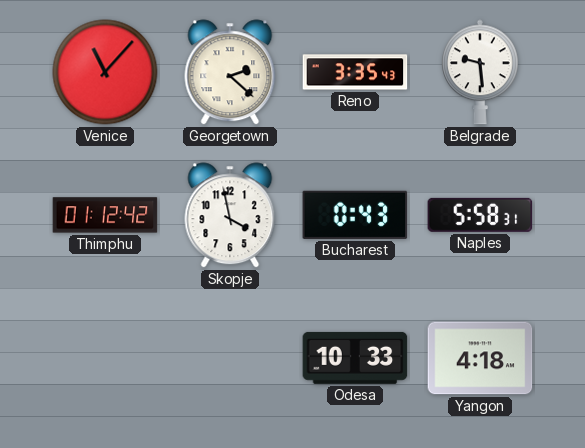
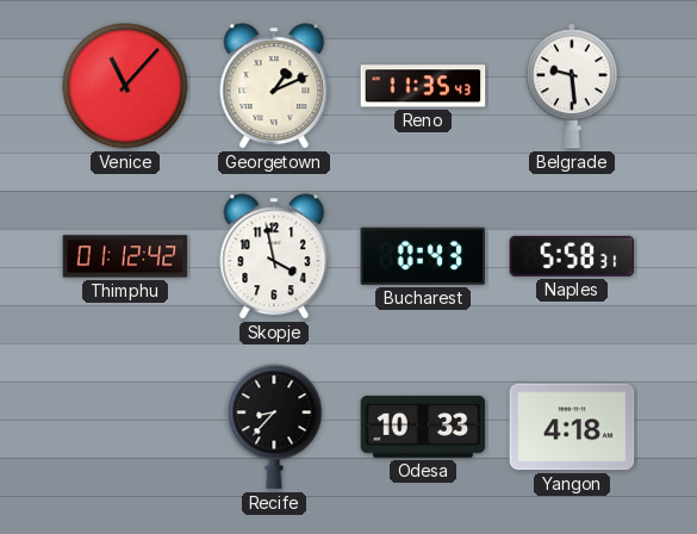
Georgetown: 2:22 -> 1:11 (274, 86)
Reno: 3:35 -> 11:35 (423, 86)
Recife: none -> 8:37 (274, 427)
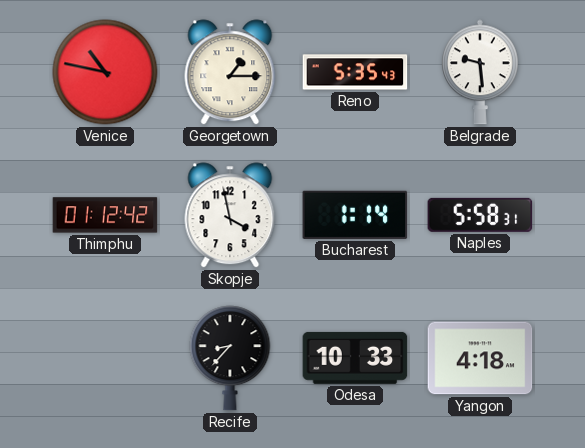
Venice: 11:07 -> 10:47 (105, 72)
Georgetown: 1:11 -> 1:15 (230, 72)
Reno: 11:35 -> 5:35 (355, 72)
Bucharest: 0:43 -> 1:14 (355, 215)
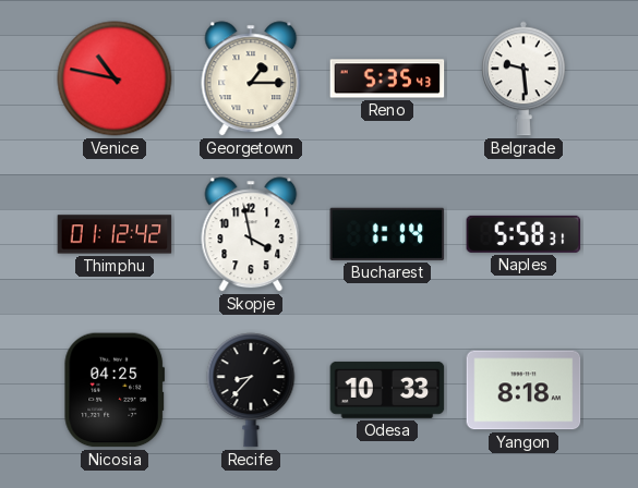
Nicosia: none -> 04:25 (115, 390)
Yangon: 4:18 -> 8:18 (523, 390)
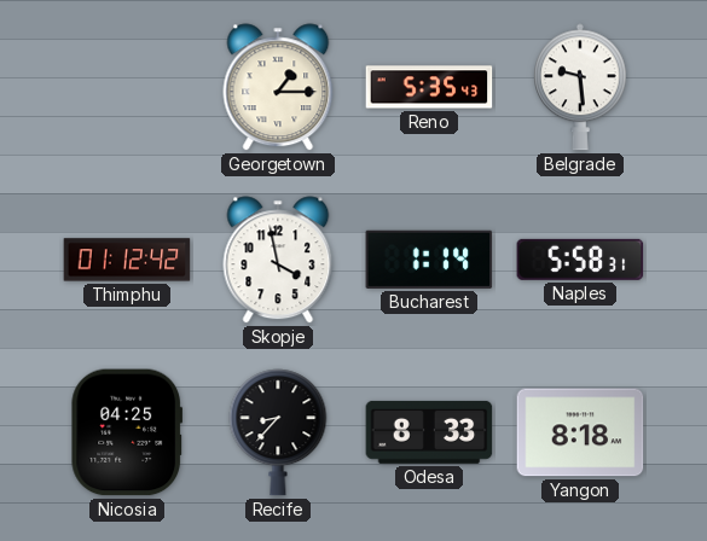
Venice: 10:47 -> none (115, 78)
Odesa: 10:33 -> 8:33 (429, 432)
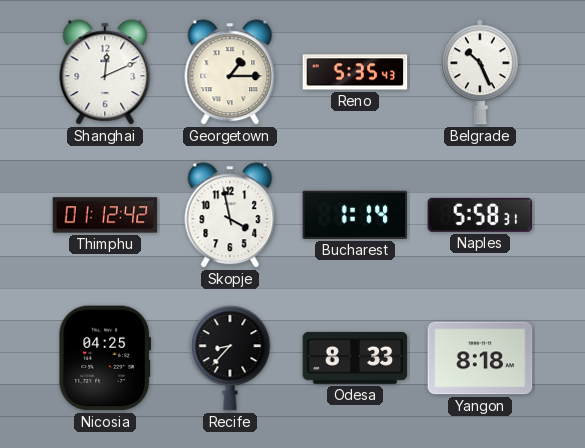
Shanghai: none -> 12:11 (105, 72)
Belgrade: 9:29 -> 10:26 (481, 72)
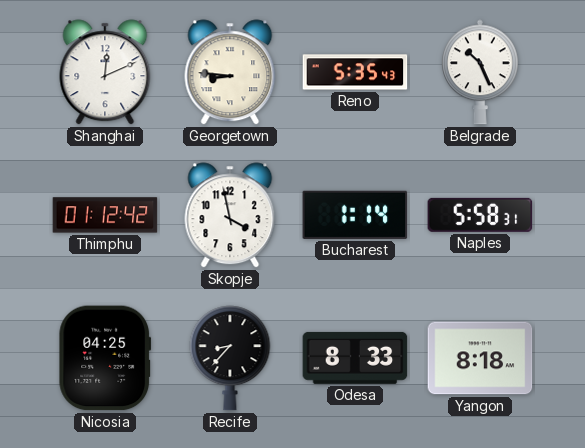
Georgetown: 1:15 -> 8:46 (230, 72)
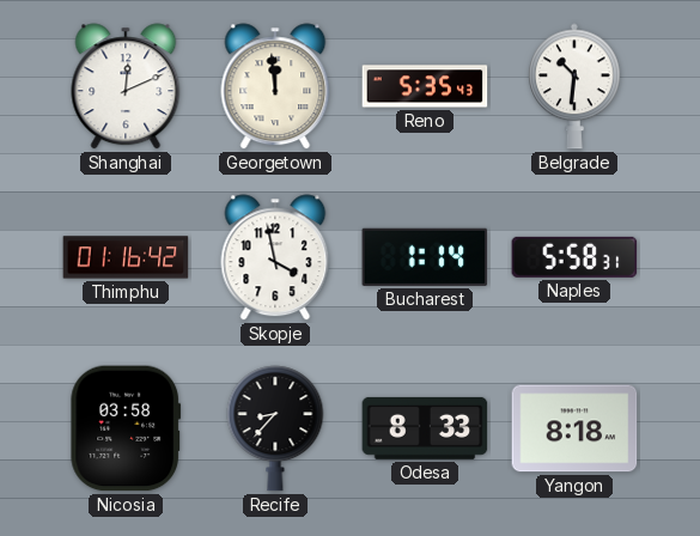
Georgetown: 8:46 -> 11:59 (275, 86)
Belgrade: 10:26 -> 10:31 (576, 86)
Thimphu: 01:12 -> 01:16 (126, 257)
Nicosia: 04:25 -> 03:58 (126, 428)
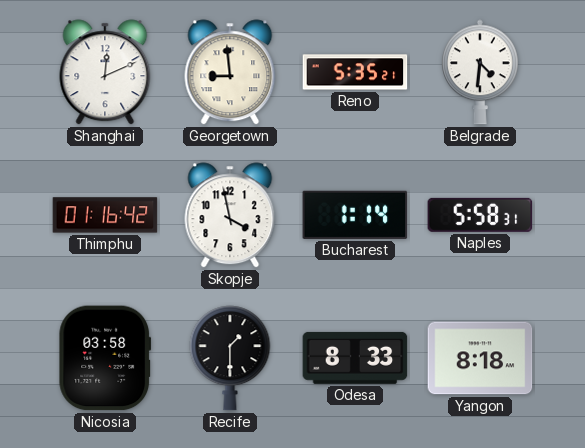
Georgetown: 11:59 -> 8:59 (230, 72)
Reno: 5:35:43 -> 5:35:21 (355, 72)
Belgrade: 10:31 -> 4:31 (481, 72)
Recife: 8:37 -> 1:30 (230, 358)
